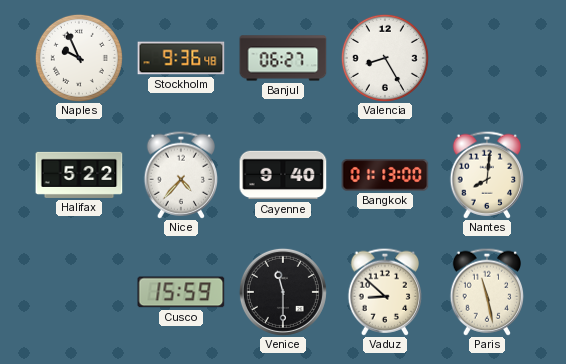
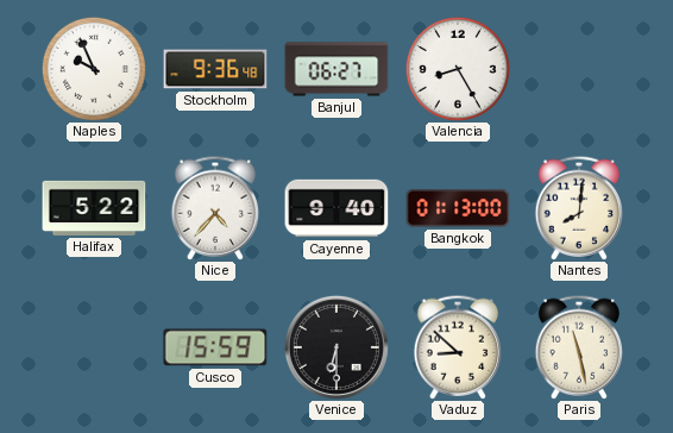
Venice: 11:30 -> 6:30 (336, 347)
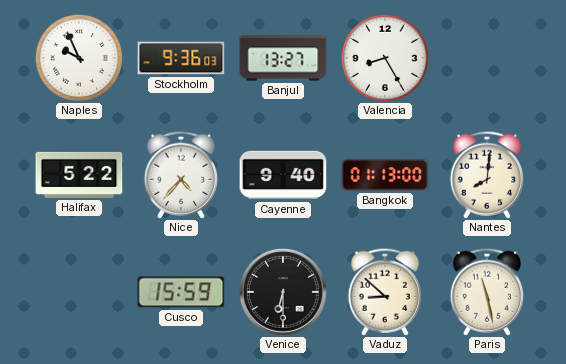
Stockholm: 9:36:48 -> 9:36:03 (181, 58)
Banjul: 06:27 -> 13:27 (283, 58)
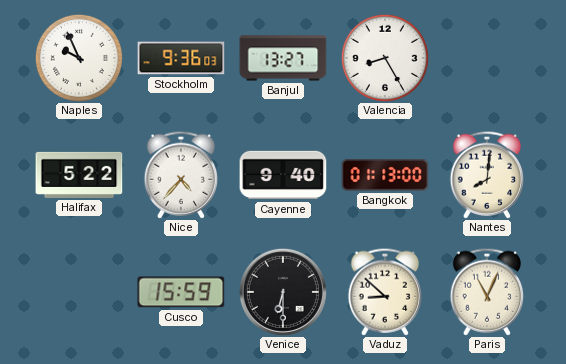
Paris: 11:28 -> 11:04 (486, 292)
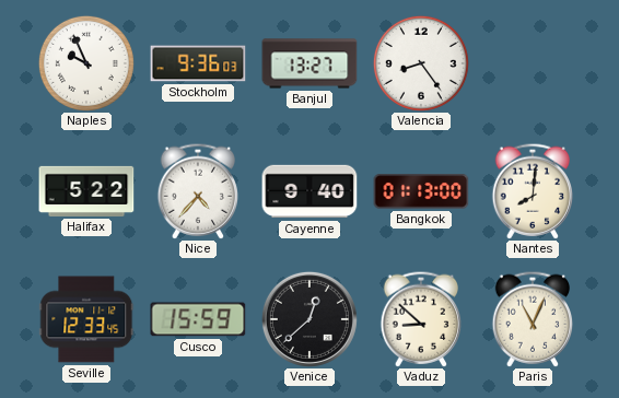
Valencia: 8:25 -> 8:24 (421, 63)
Seville: none -> 12:33 (86, 319)
Venice: 6:30 -> 12:38 (309, 319)
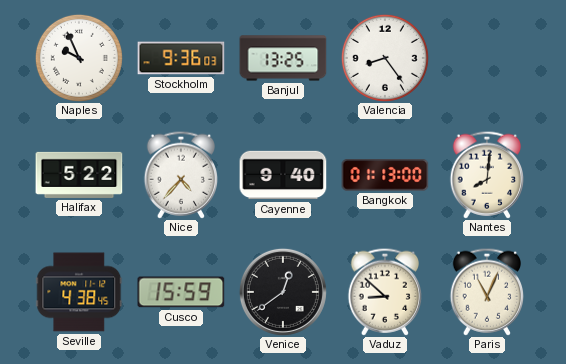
Banjul: 13:27 -> 13:25 (283, 58)
Seville: 12:33 -> 4:38 (79, 292)
Venice: 12:38 -> 12:39 (283, 292)
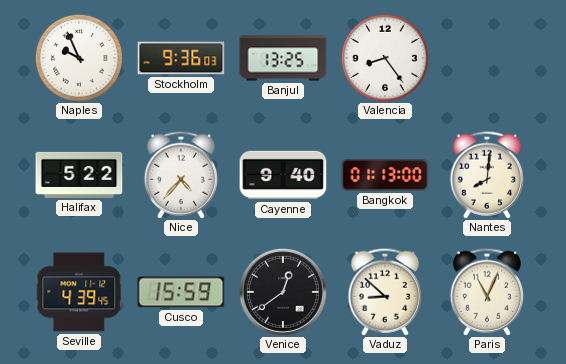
Seville: 4:38 -> 4:39 (79, 292)
